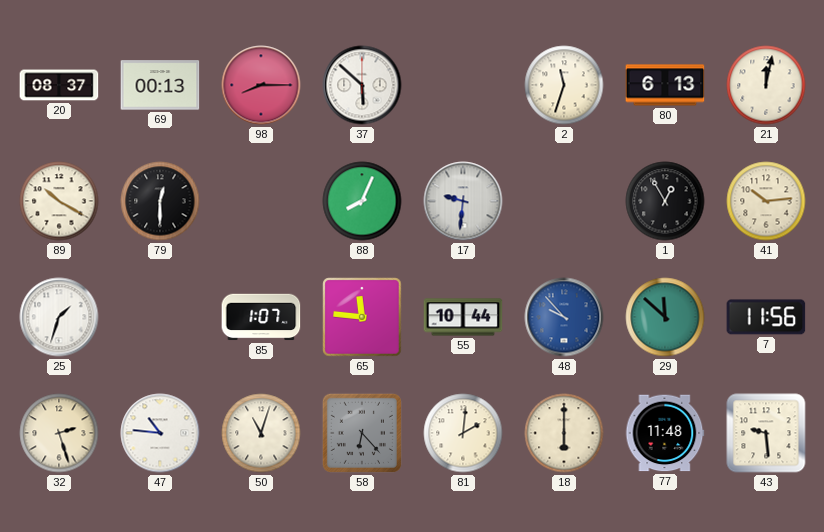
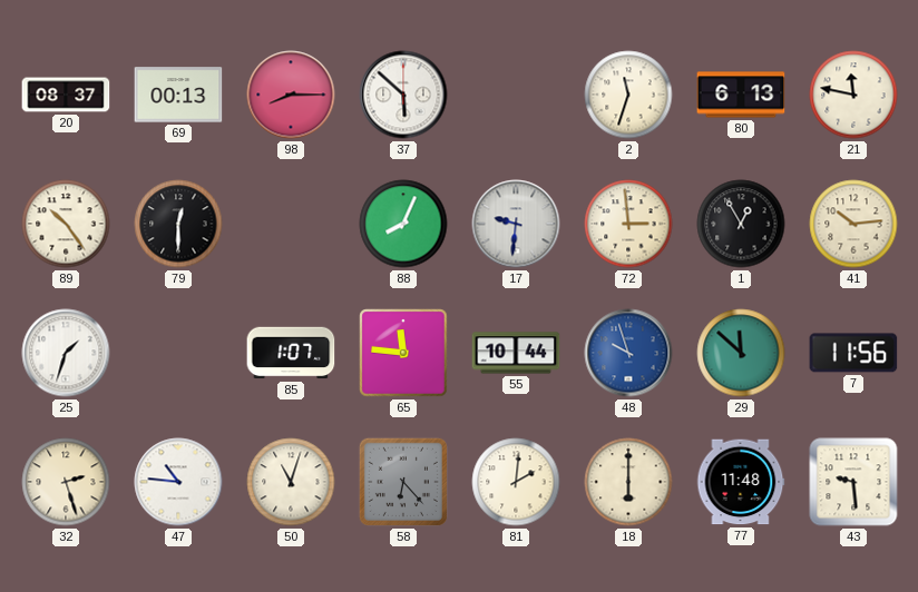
21: 12:02 -> 11:47 (853, 95)
89: 10:20 -> 10:24 (66, 224)
72: none -> 2:59 (628, 224)
48: 9:53 -> 9:57 (628, 353)
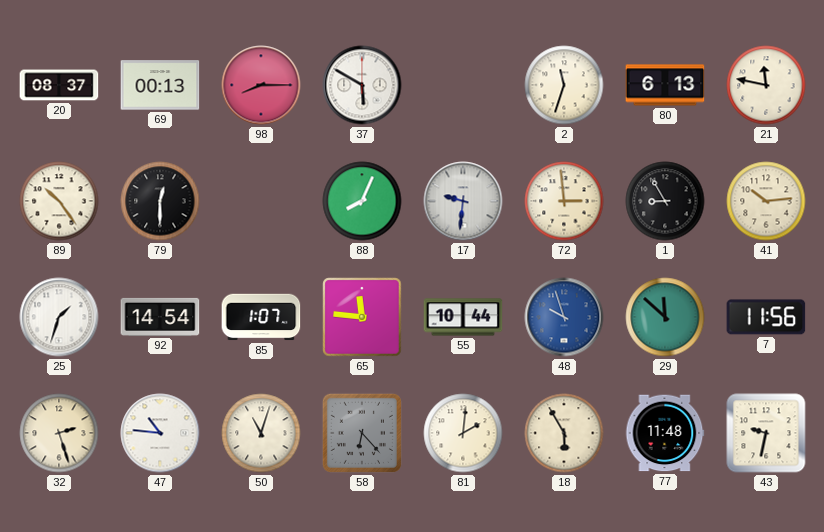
37: 5:52 -> 5:50 (362, 85)
1: 12:55 -> 8:55 (665, 201)
92: none -> 14:54 (160, 317)
18: 6:00 -> 5:55 (564, 433)
43: 9:29 -> 9:32 (766, 433)
